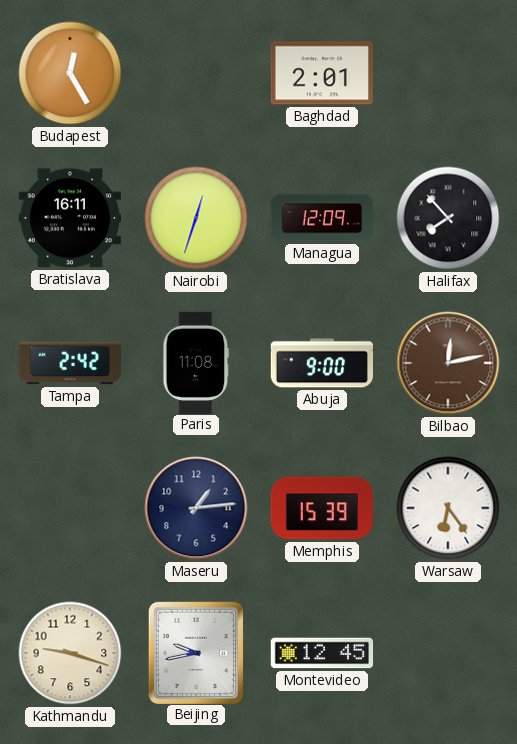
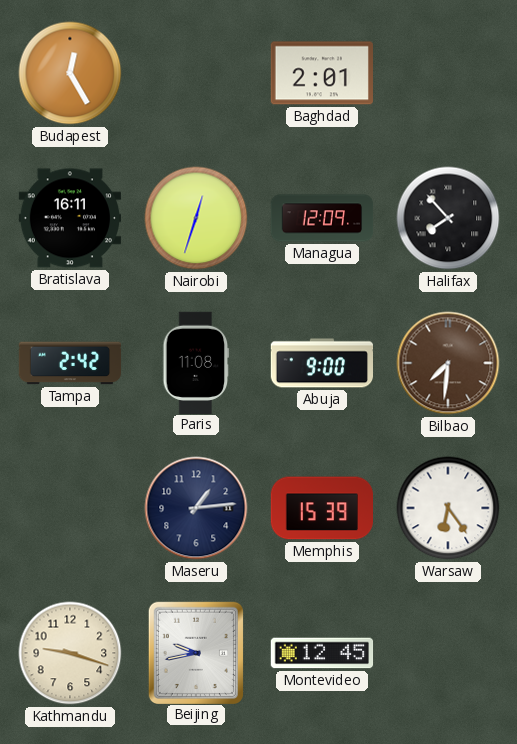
Bilbao: 12:13 -> 7:31 (448, 363)
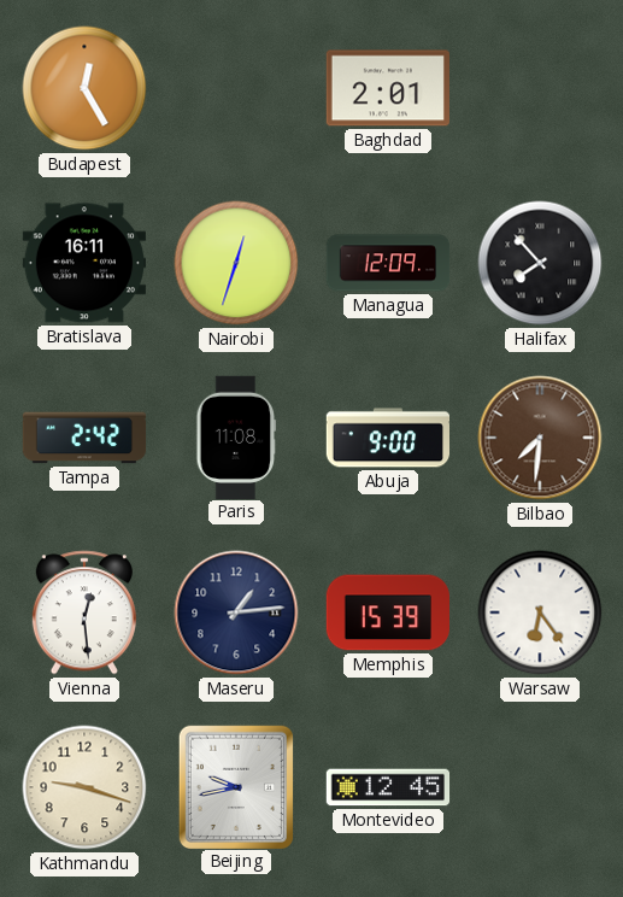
Vienna: none -> 12:29 (84, 612)
